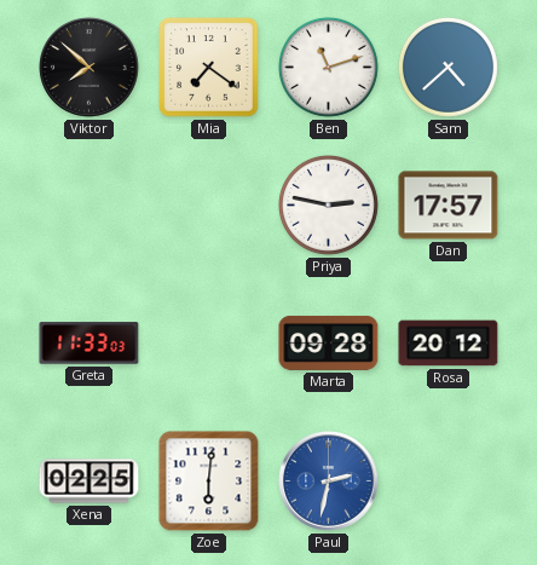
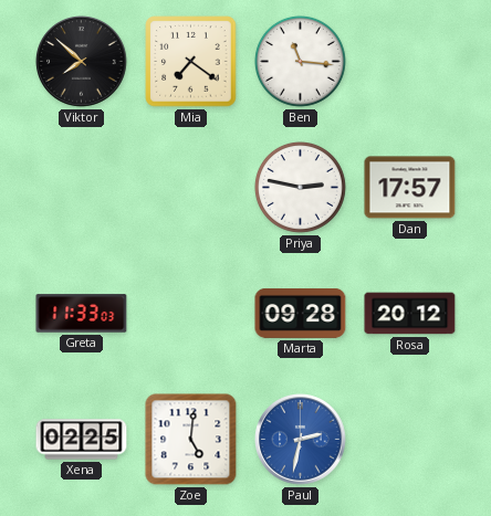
Ben: 11:12 -> 11:16 (300, 61)
Sam: 4:38 -> none (447, 67)
Zoe: 6:01 -> 5:01 (191, 440)
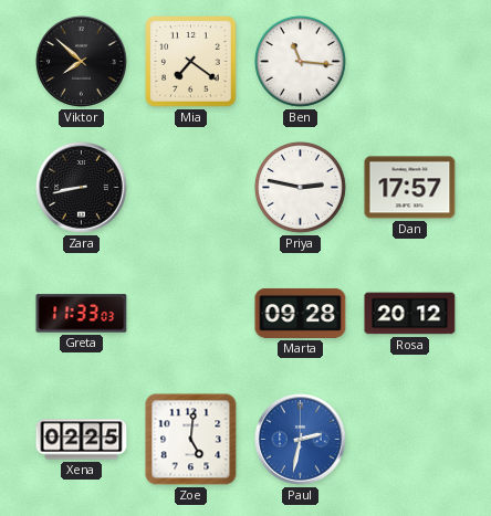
Zara: none -> 8:43 (82, 188)
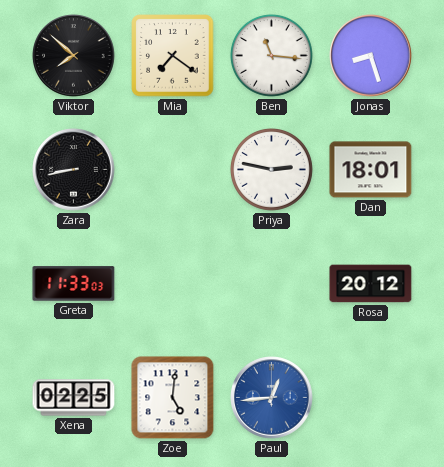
Jonas: none -> 8:27 (371, 56)
Dan: 17:57 -> 18:01 (371, 170)
Marta: 09:28 -> none (301, 313)
Paul: 2:32 -> 12:44 (272, 398)
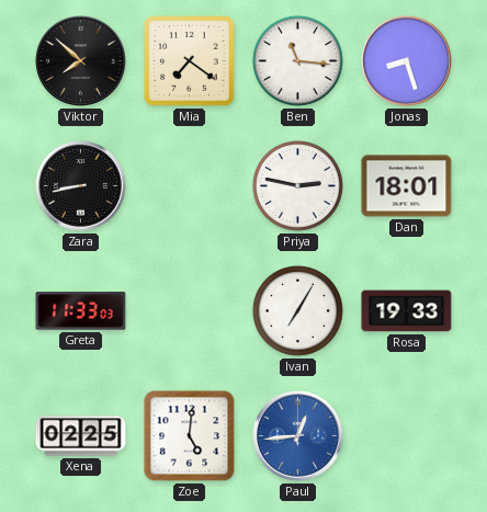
Ivan: none -> 7:05 (297, 310)
Rosa: 20:12 -> 19:33 (407, 311)
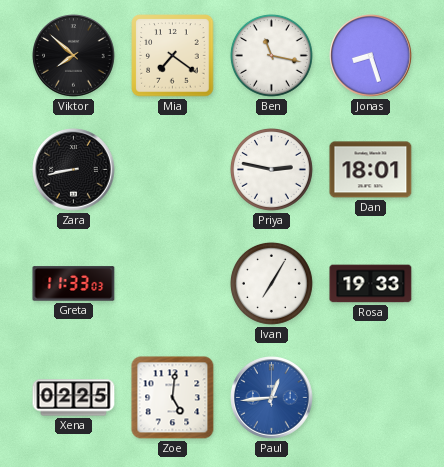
Ben: 11:16 -> 11:17 (271, 55)
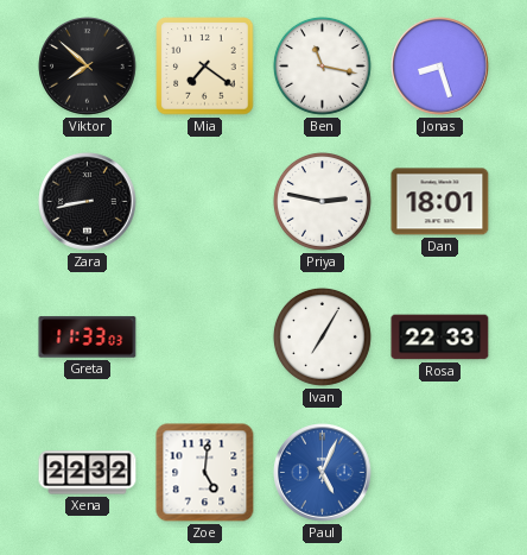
Rosa: 19:33 -> 22:33 (440, 338)
Xena: 02:25 -> 22:32 (88, 473)
Paul: 12:44 -> 5:04 (323, 473)
